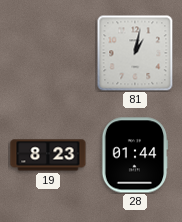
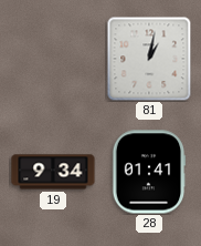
19: 8:23 -> 9:34 (53, 172)
28: 01:44 -> 01:41 (149, 172)
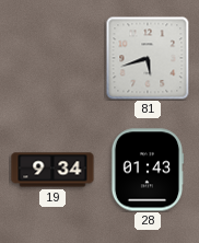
81: 1:02 -> 5:42 (148, 58)
28: 01:41 -> 01:43 (148, 170)
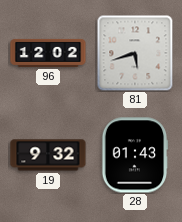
96: none -> 12:02 (48, 53)
19: 9:34 -> 9:32 (48, 155)
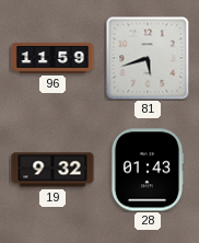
96: 12:02 -> 11:59 (52, 58)
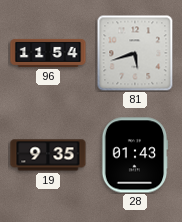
96: 11:59 -> 11:54 (48, 53)
19: 9:32 -> 9:35 (48, 155)
